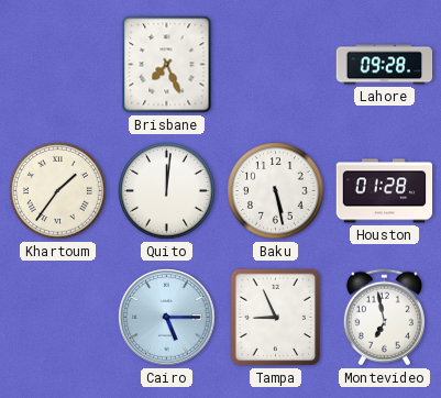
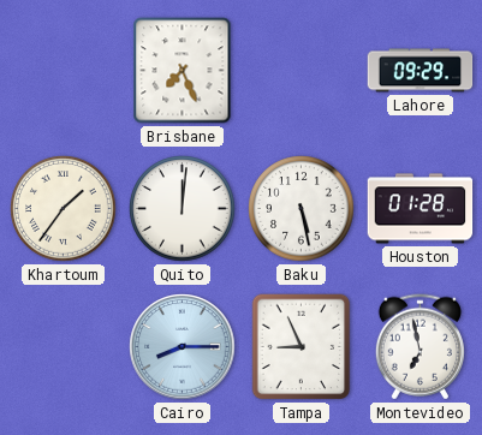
Lahore: 09:28 -> 09:29 (421, 71)
Cairo: 5:15 -> 8:15 (183, 347)
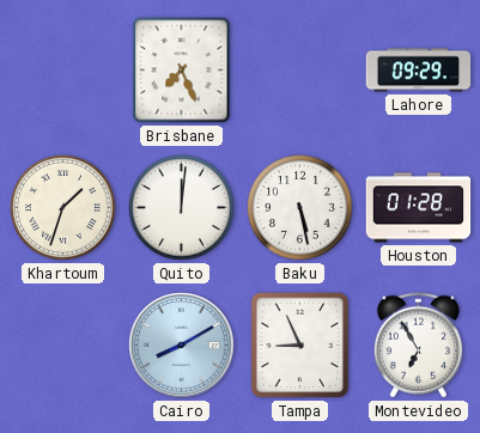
Khartoum: 1:36 -> 1:33 (63, 208)
Cairo: 8:15 -> 8:10 (182, 346)
Montevideo: 6:58 -> 6:55 (418, 346)
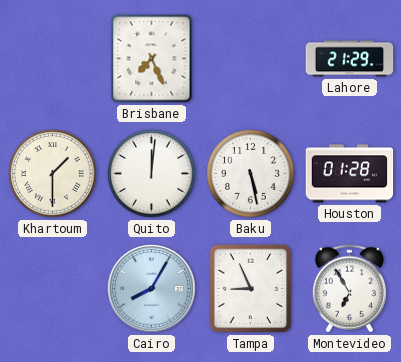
Lahore: 09:29 -> 21:29 (350, 59)
Khartoum: 1:33 -> 1:30 (53, 174)
Cairo: 8:10 -> 8:05 (152, 289)
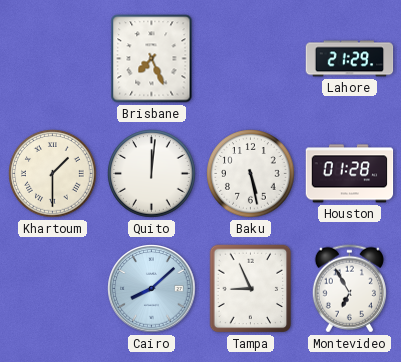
Cairo: 8:05 -> 8:08 (152, 289)
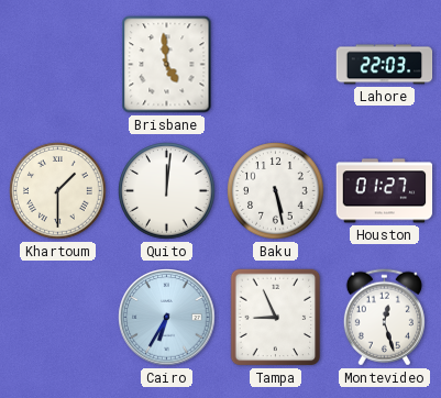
Brisbane: 7:26 -> 4:59 (167, 65)
Lahore: 21:29 -> 22:03 (385, 65)
Houston: 01:28 -> 01:27 (385, 191)
Cairo: 8:08 -> 6:35 (167, 318)
Montevideo: 6:55 -> 12:27 (384, 318)
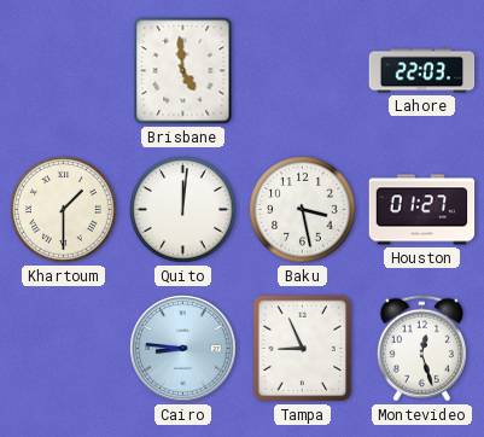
Baku: 5:28 -> 3:28 (303, 210)
Cairo: 6:35 -> 8:46 (183, 349)
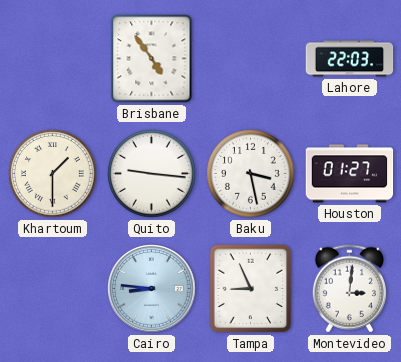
Brisbane: 4:59 -> 4:54 (152, 59)
Quito: 12:01 -> 9:16 (152, 174)
Montevideo: 12:27 -> 3:01 (349, 289)
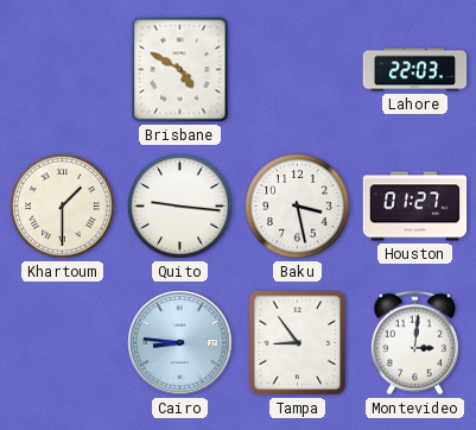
Brisbane: 4:54 -> 4:50 (180, 70)
Tampa: 8:56 -> 8:54 (298, 343)
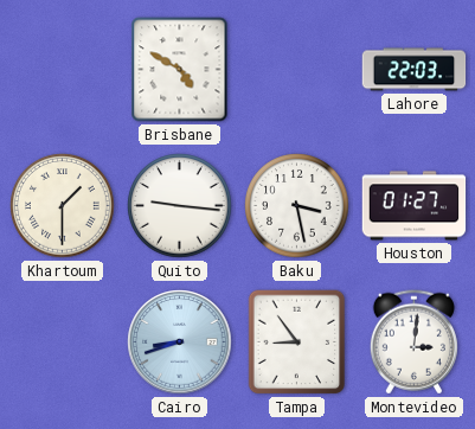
Cairo: 8:46 -> 8:42 (180, 342)
